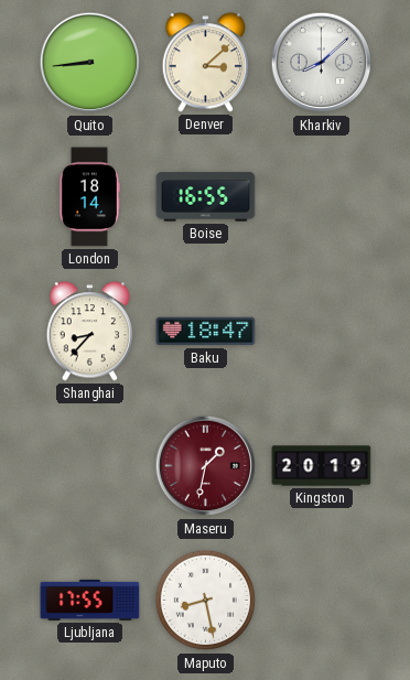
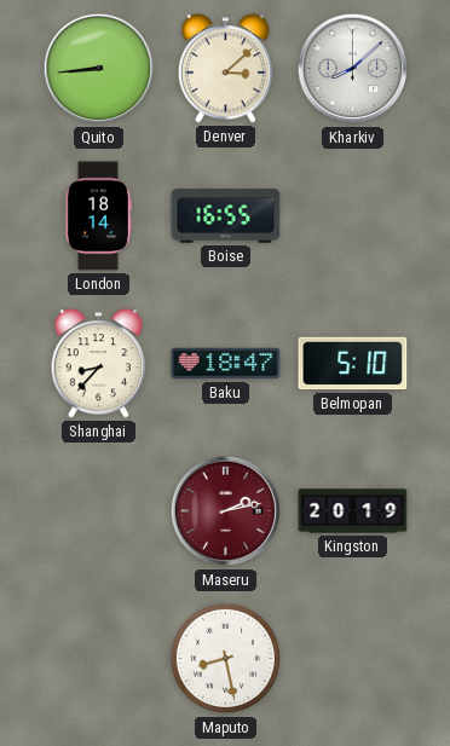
Belmopan: none -> 5:10 (353, 364)
Maseru: 1:32 -> 2:13 (226, 511)
Ljubljana: 17:55 -> none (90, 600)
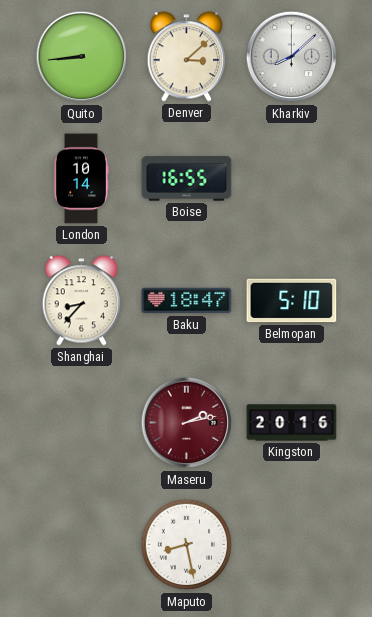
London: 18:14 -> 10:14 (81, 179)
Kingston: 20:19 -> 20:16 (292, 423)
